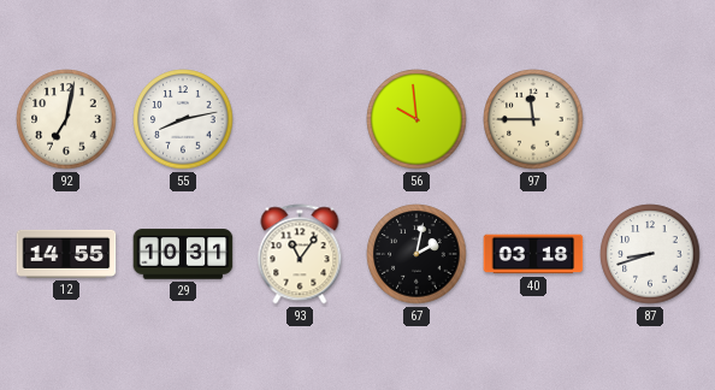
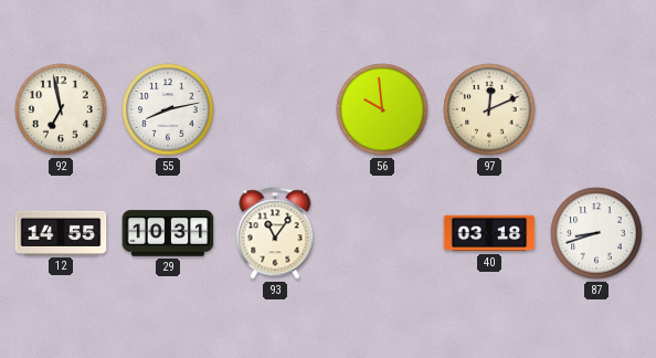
92: 7:02 -> 6:58 (61, 109)
97: 11:45 -> 12:11 (489, 109)
67: 2:02 -> none (416, 254)
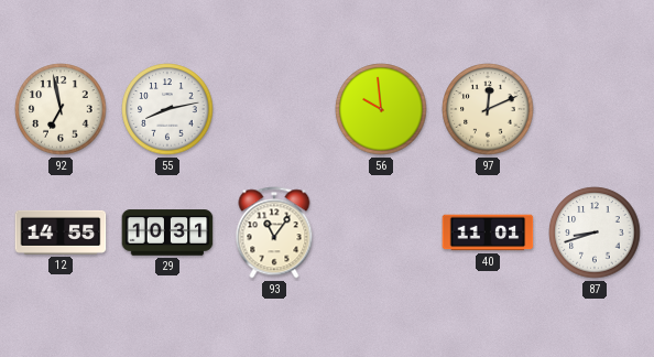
40: 03:18 -> 11:01 (488, 232)
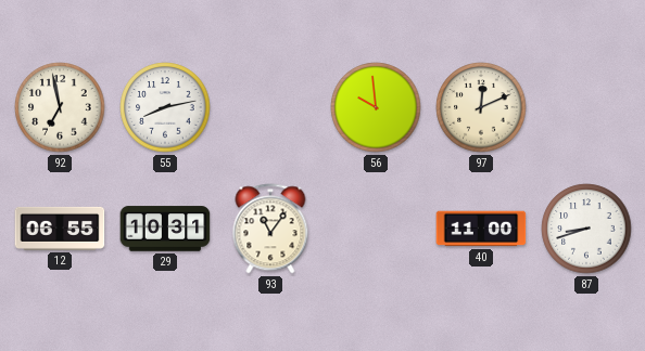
12: 14:55 -> 06:55 (60, 229)
40: 11:01 -> 11:00 (481, 229)
